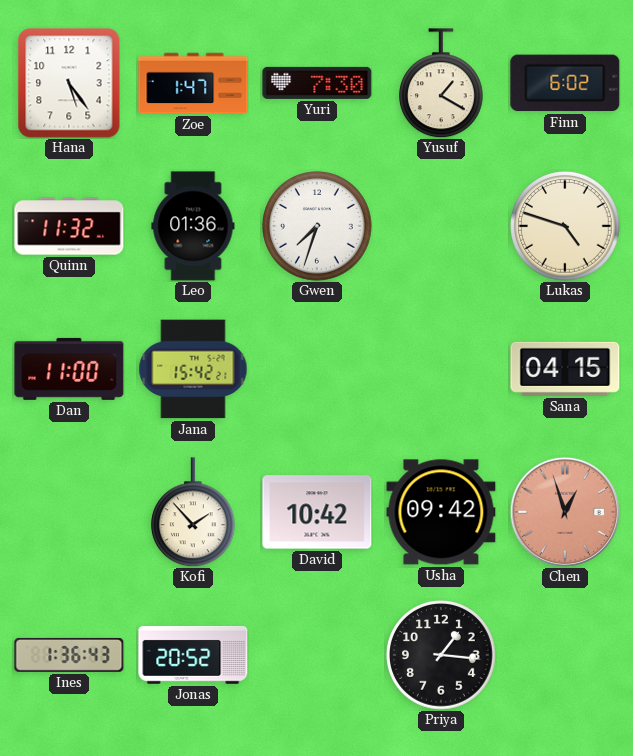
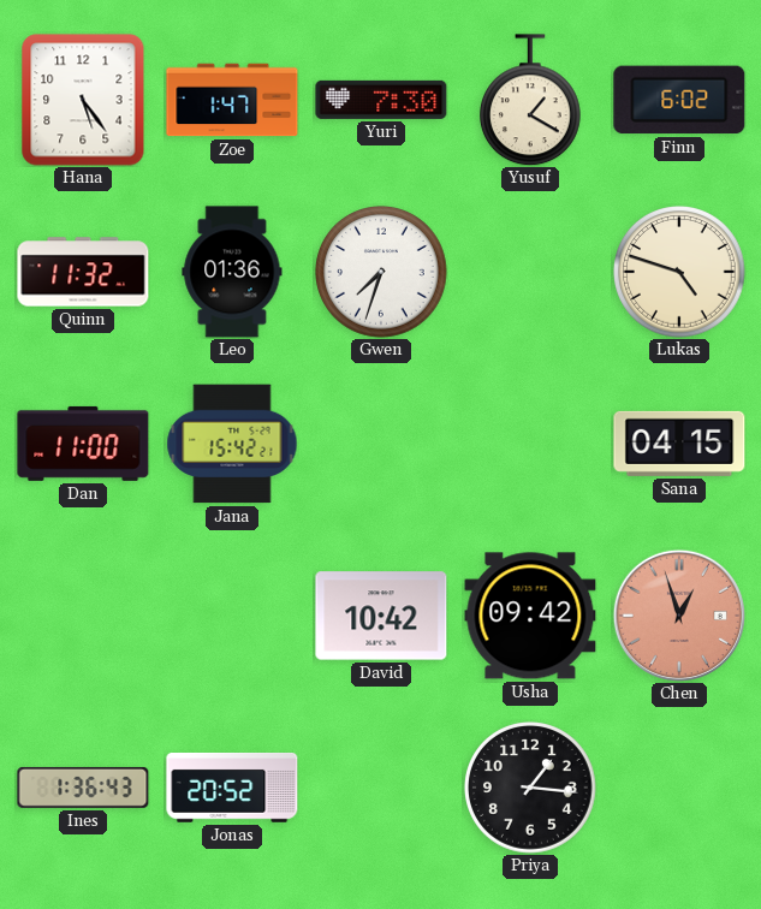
Kofi: 1:53 -> none (194, 512)
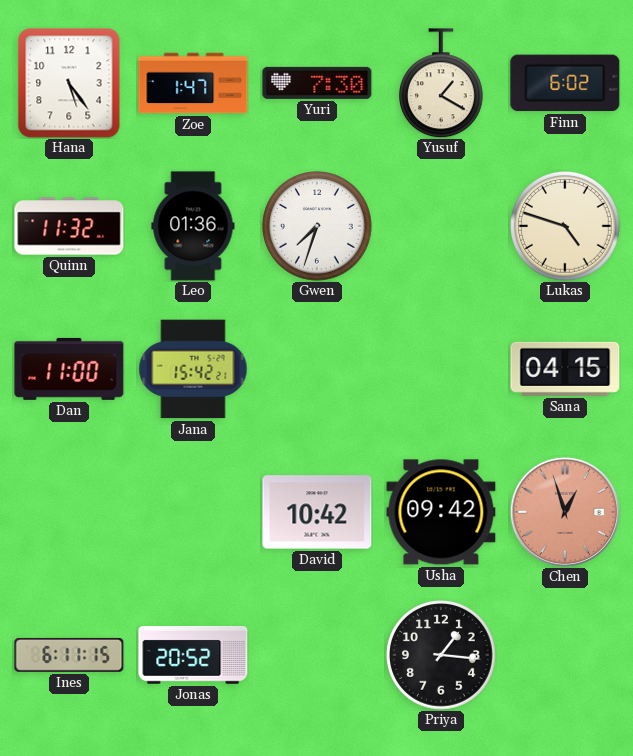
Ines: 1:36 -> 6:11 (69, 655)
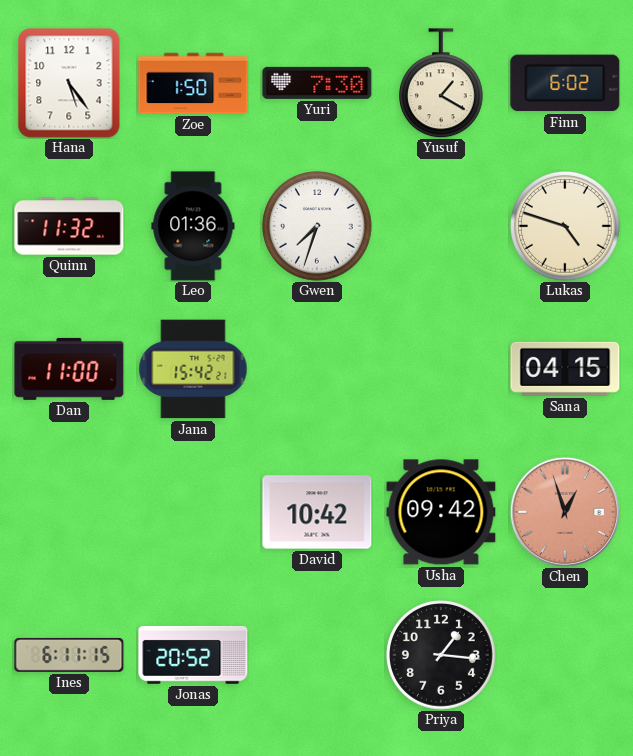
Zoe: 1:47 -> 1:50 (193, 83)
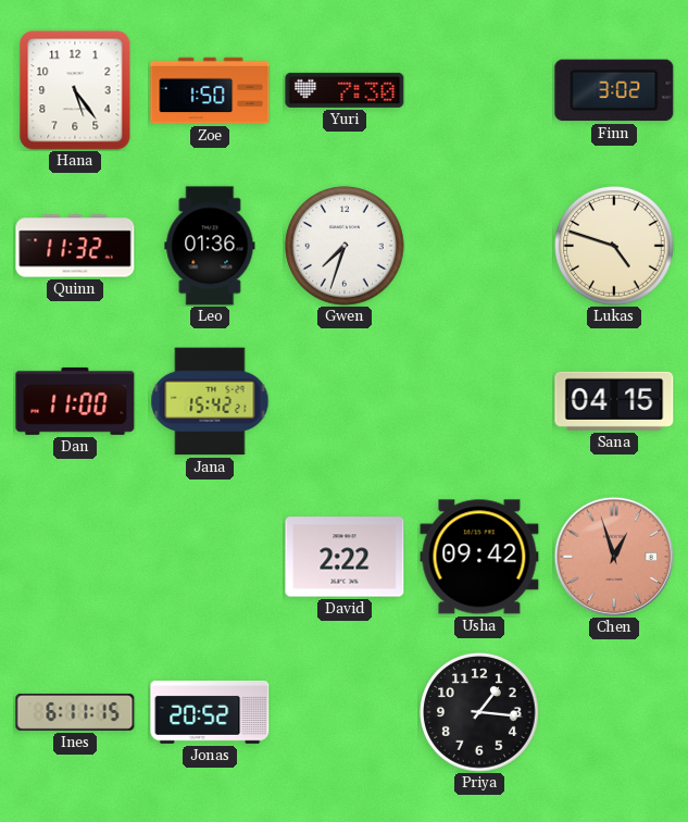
Yusuf: 1:20 -> none (442, 83)
Finn: 6:02 -> 3:02 (614, 90)
David: 10:42 -> 2:22 (345, 557)
